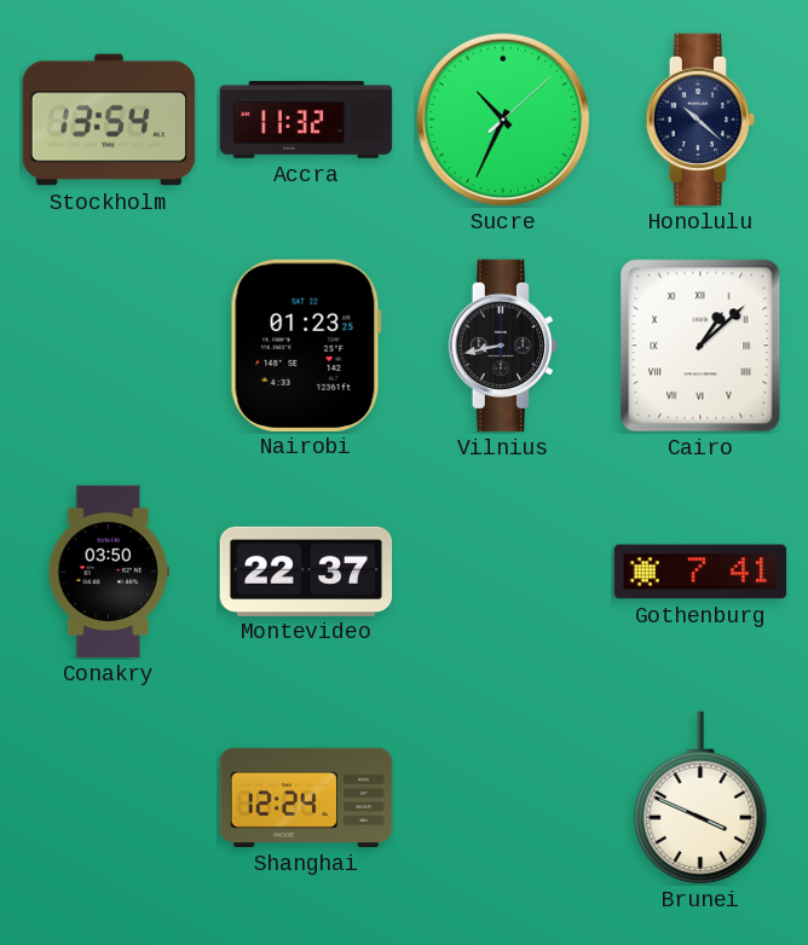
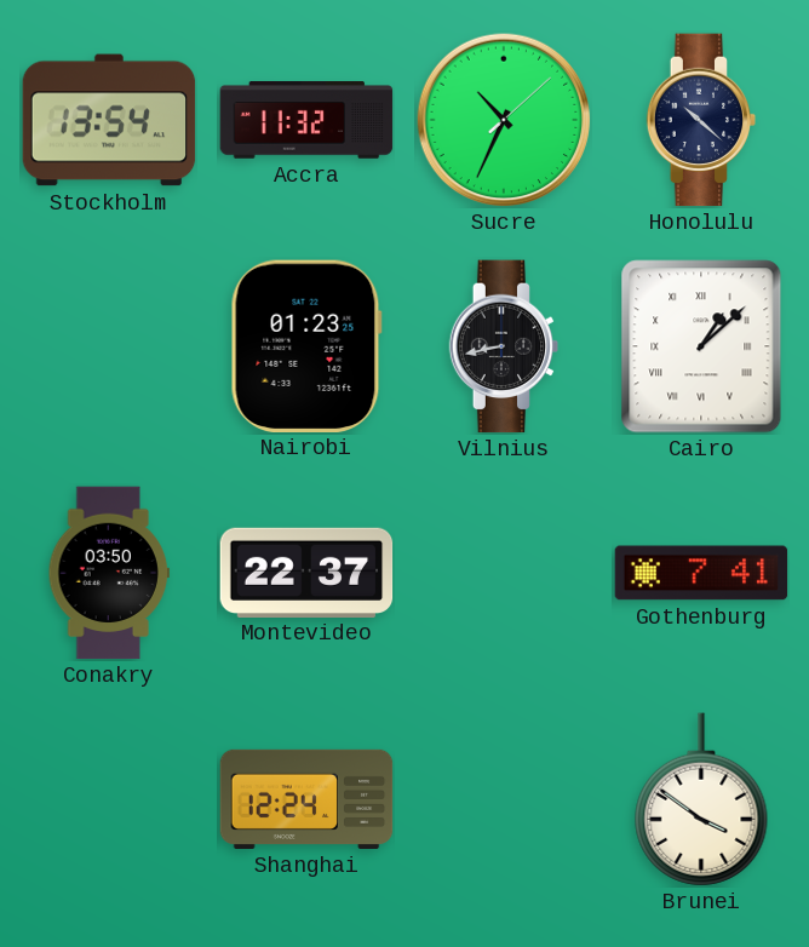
Brunei: 3:49 -> 3:51 (701, 799)
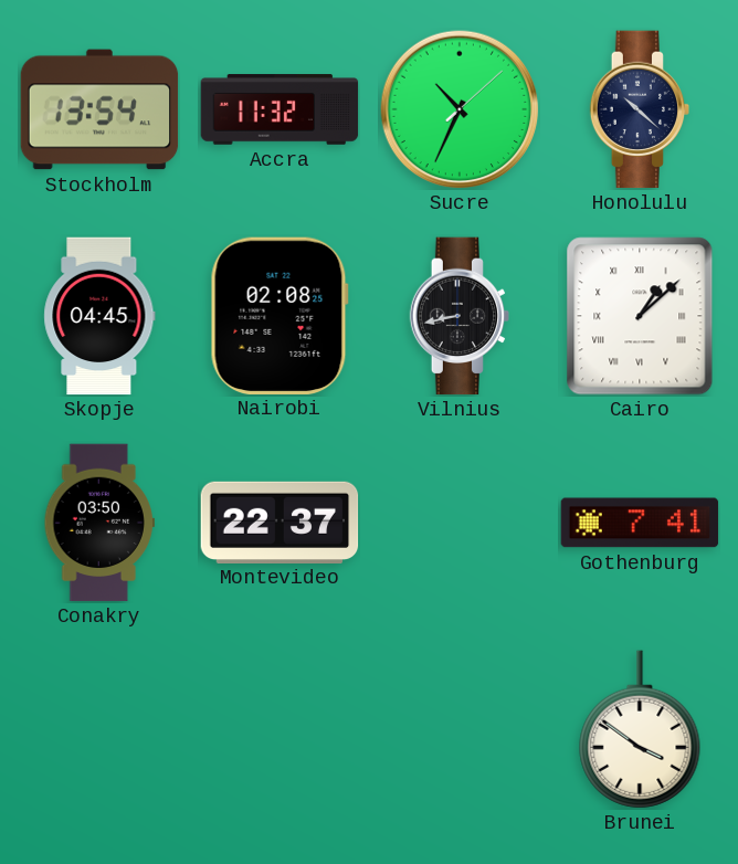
Skopje: none -> 04:45 (99, 316)
Nairobi: 01:23 -> 02:08 (280, 315)
Shanghai: 12:24 -> none (306, 799)
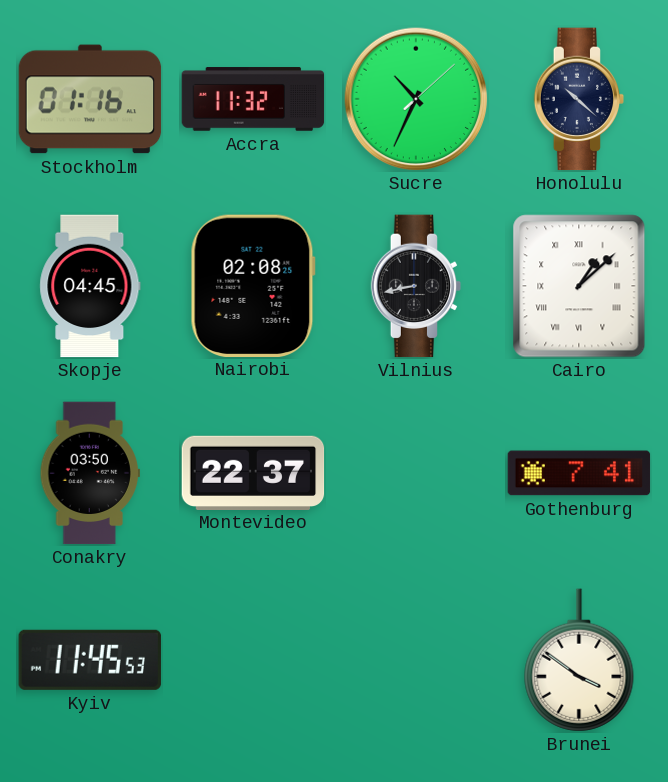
Stockholm: 13:54 -> 01:16 (90, 99)
Kyiv: none -> 11:45 (90, 660)
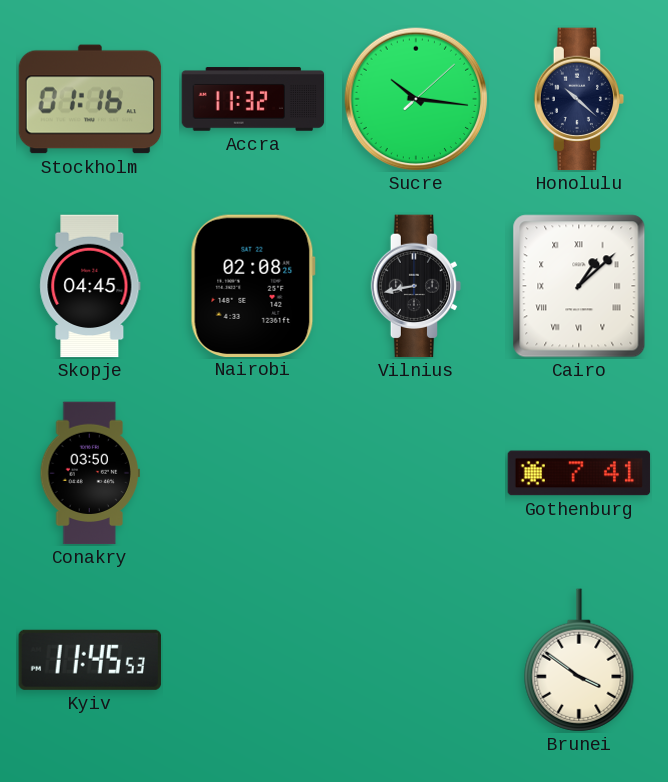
Sucre: 10:34 -> 10:16 (416, 99)
Montevideo: 22:37 -> none (253, 472)
